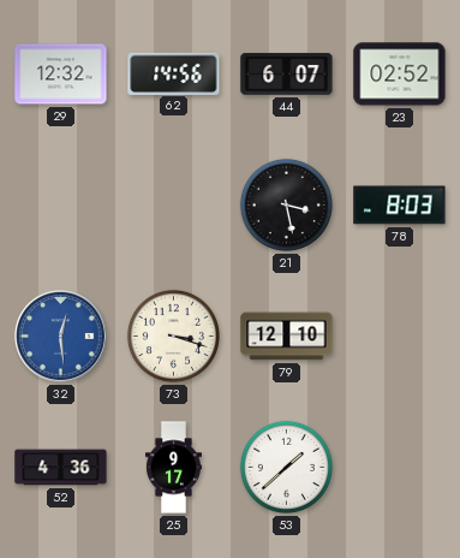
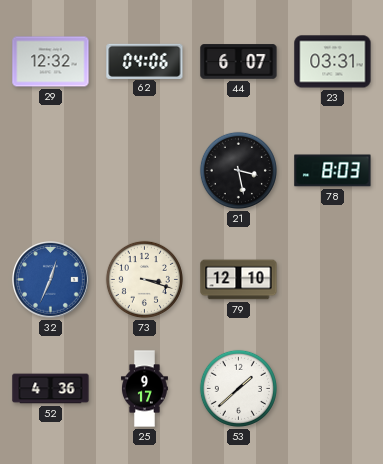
62: 14:56 -> 04:06 (145, 61)
23: 02:52 -> 03:31 (333, 62)
32: 12:29 -> 12:34 (51, 280)
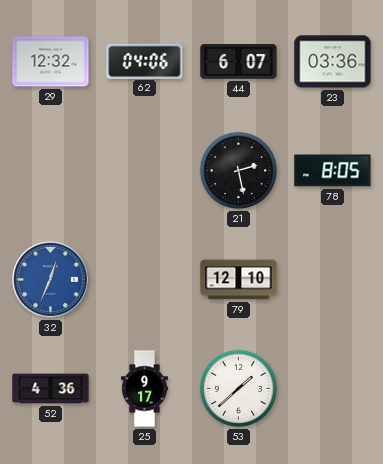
23: 03:31 -> 03:36 (333, 62)
21: 3:28 -> 2:28 (238, 170)
78: 8:03 -> 8:05 (333, 171)
73: 3:18 -> none (144, 279)
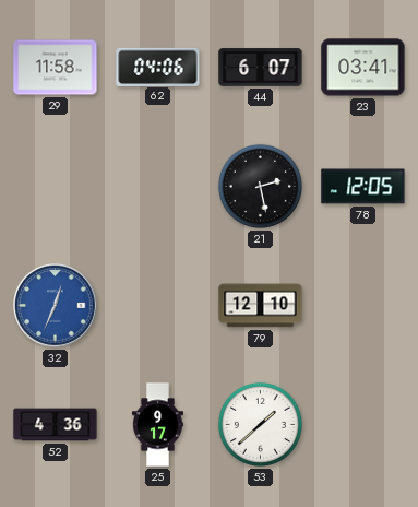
29: 12:32 -> 11:58 (56, 68)
23: 03:36 -> 03:41 (363, 68)
78: 8:05 -> 12:05 (363, 187)
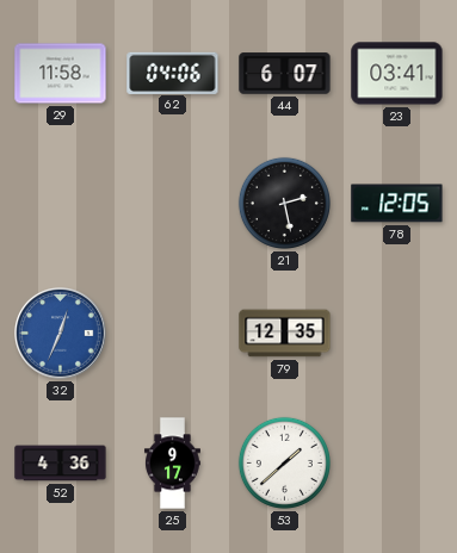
79: 12:10 -> 12:35 (285, 334)
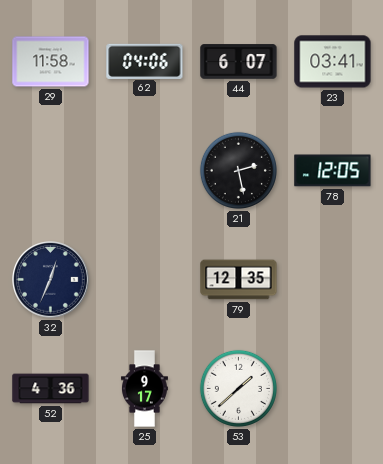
32 dial: blue -> navy (51, 280)
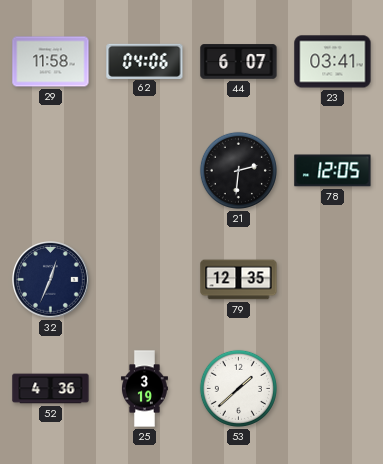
21: 2:28 -> 2:31 (238, 170)
25: 9:17 -> 3:19 (144, 389)
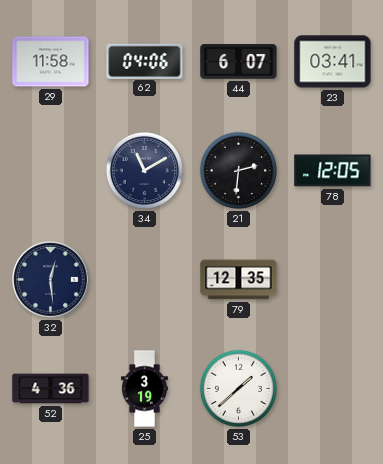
34: none -> 11:10 (144, 170)
32: 12:34 -> 12:29 (51, 280)
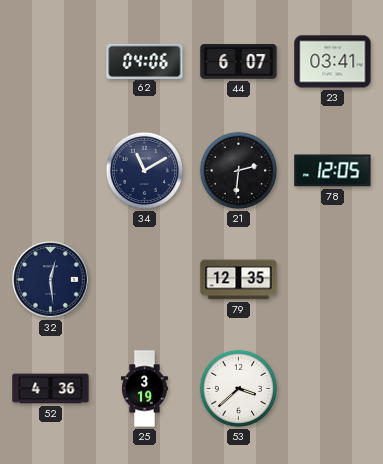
29: 11:58 -> none (51, 62)
53: 1:38 -> 3:38 (238, 388)
